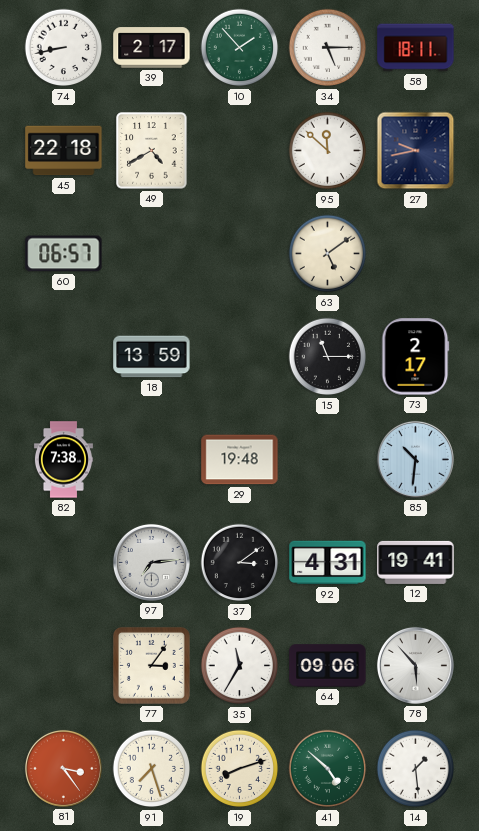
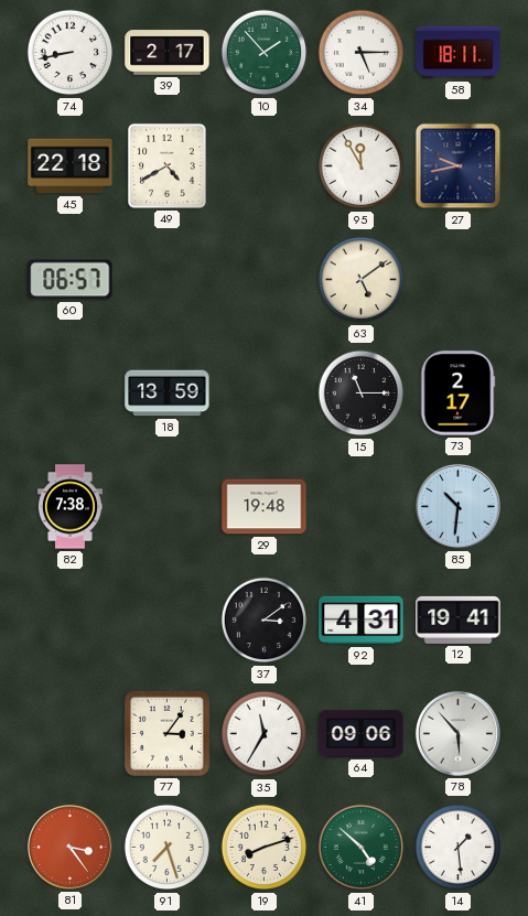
95: 11:52 -> 11:55 (362, 166)
97: 7:14 -> none (151, 562)
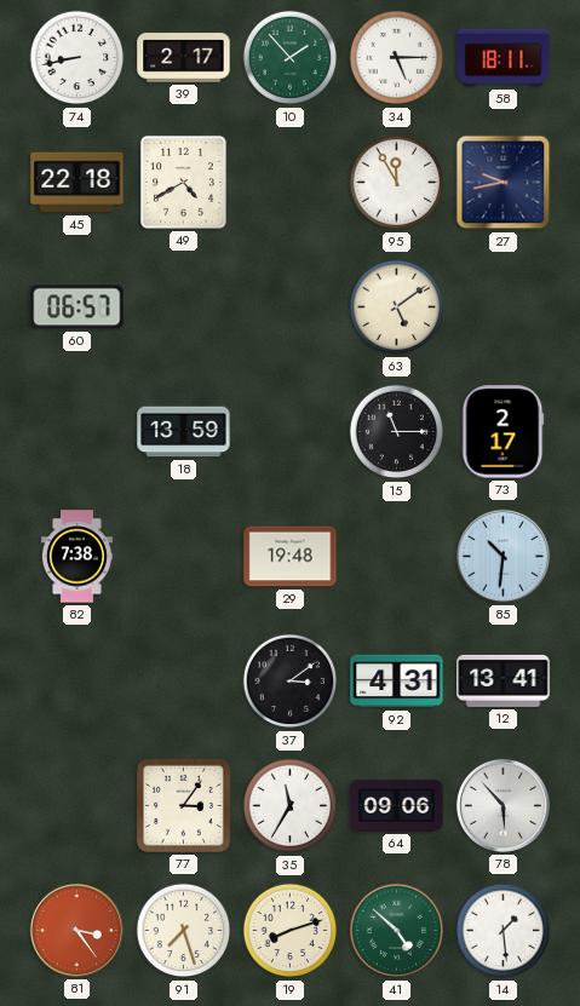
12: 19:41 -> 13:41 (504, 680)
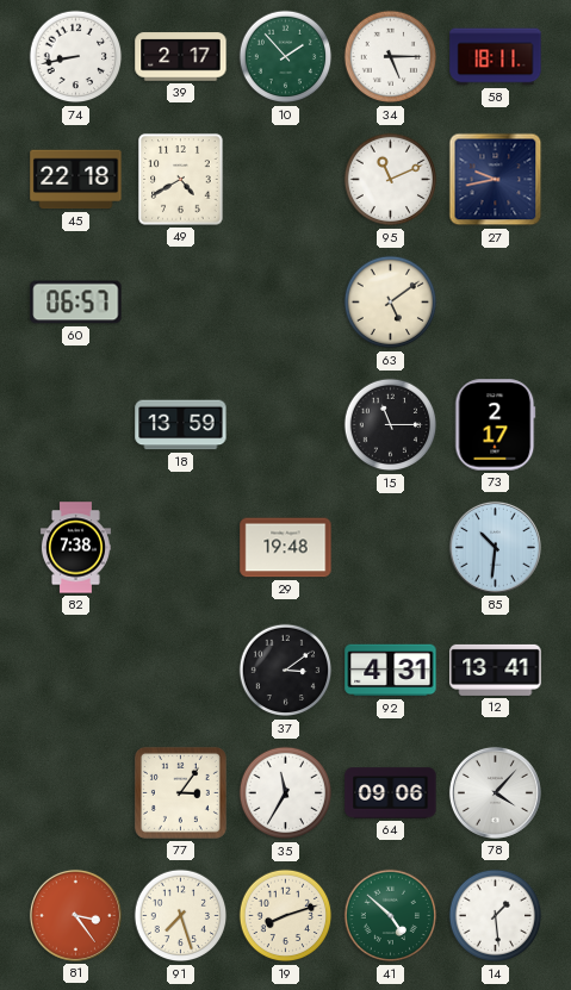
95: 11:55 -> 11:11 (391, 180)
78: 5:53 -> 4:07 (495, 792)
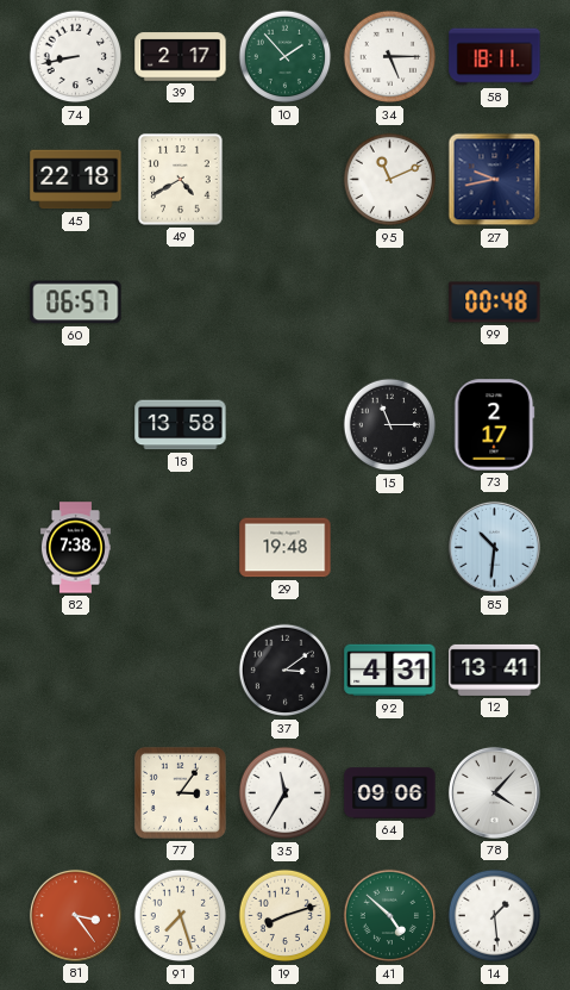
63: 5:09 -> none (391, 303)
99: none -> 00:48 (495, 303)
18: 13:59 -> 13:58 (181, 425)
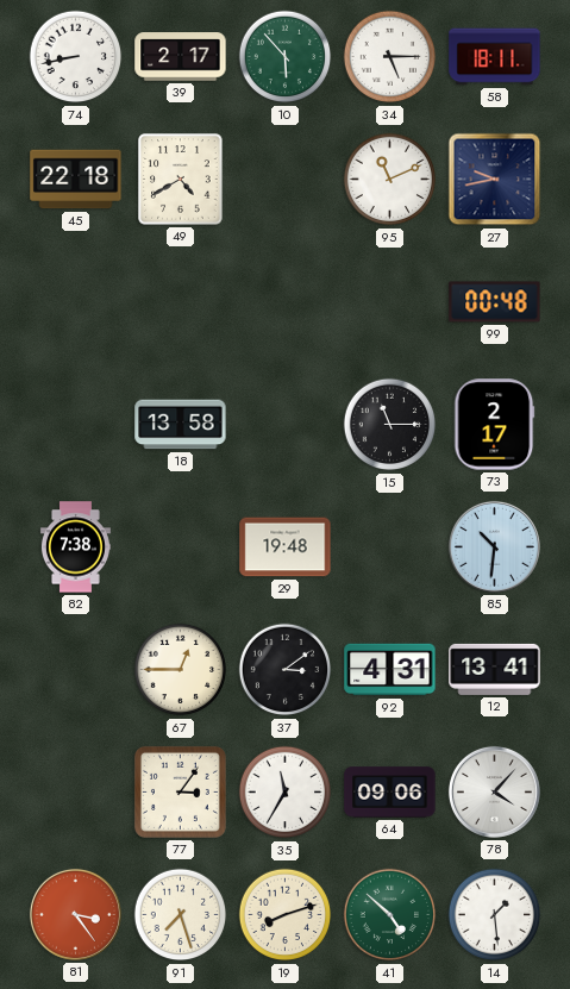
10: 1:53 -> 5:53 (286, 57)
60: 06:57 -> none (76, 303)
67: none -> 12:45 (181, 670)
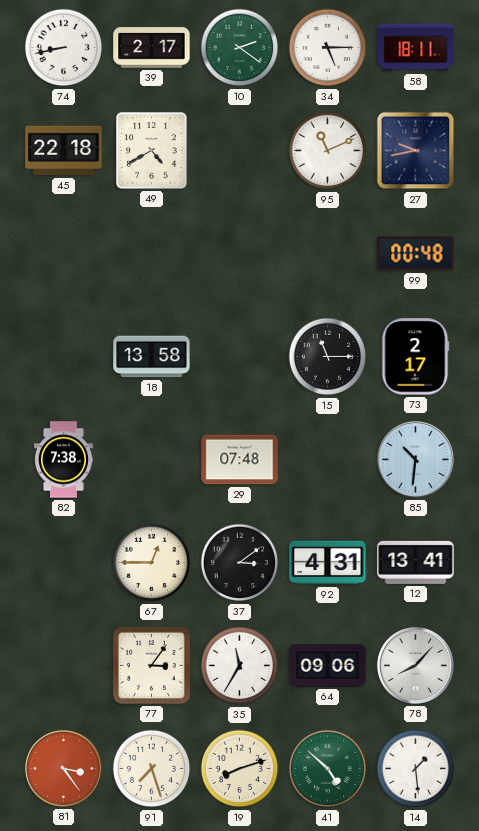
10: 5:53 -> 2:21 (240, 48)
29: 19:48 -> 07:48 (240, 460)
78: 4:07 -> 8:07 (415, 665)
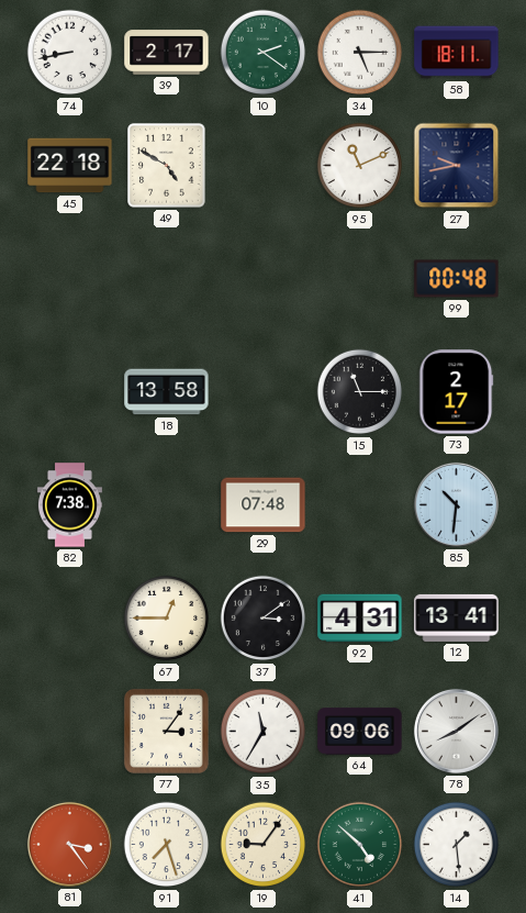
49: 4:40 -> 4:50 (167, 166)
78: 8:07 -> 8:09 (456, 731)
19: 8:12 -> 9:06 (264, 845)
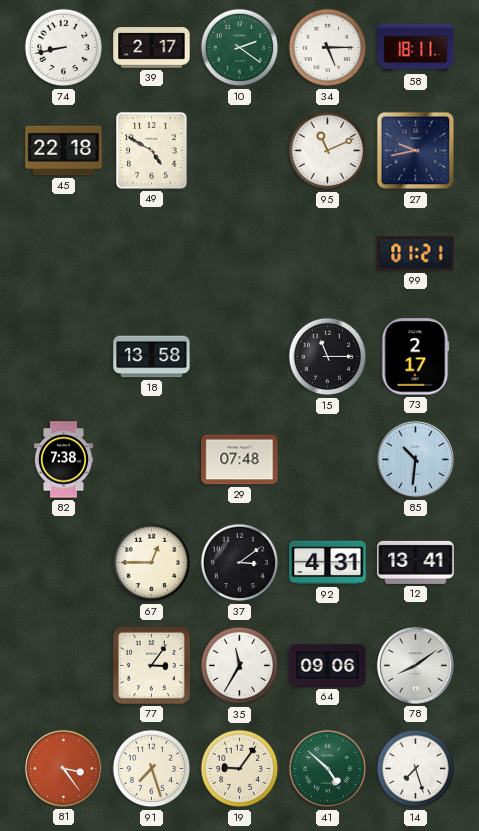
99: 00:48 -> 01:21 (416, 254)
14: 1:29 -> 7:27 (416, 769)
